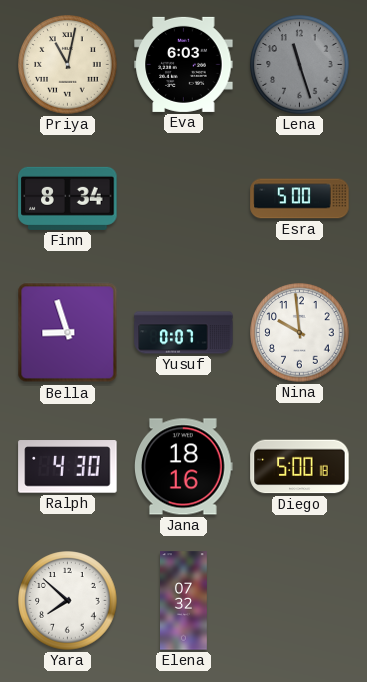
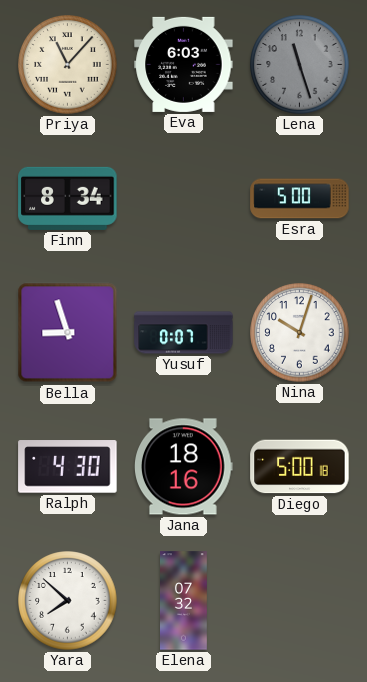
Priya: 11:02 -> 11:07 (68, 65)
Nina: 9:59 -> 10:03 (300, 333)
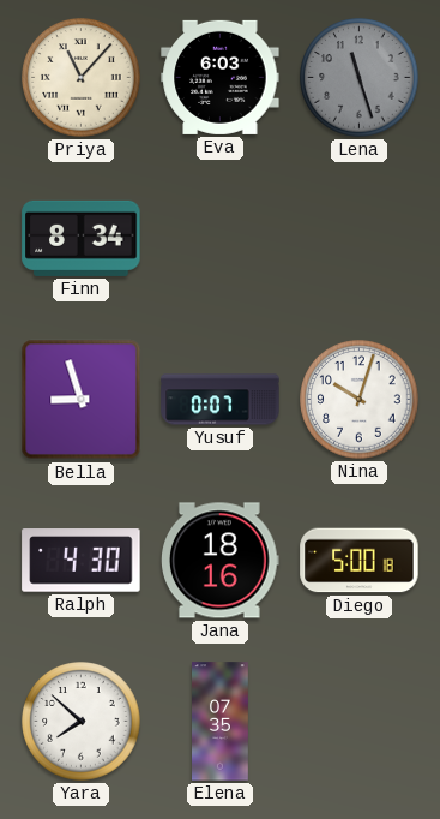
Esra: 5:00 -> none (300, 199)
Elena: 07:32 -> 07:35 (221, 722)
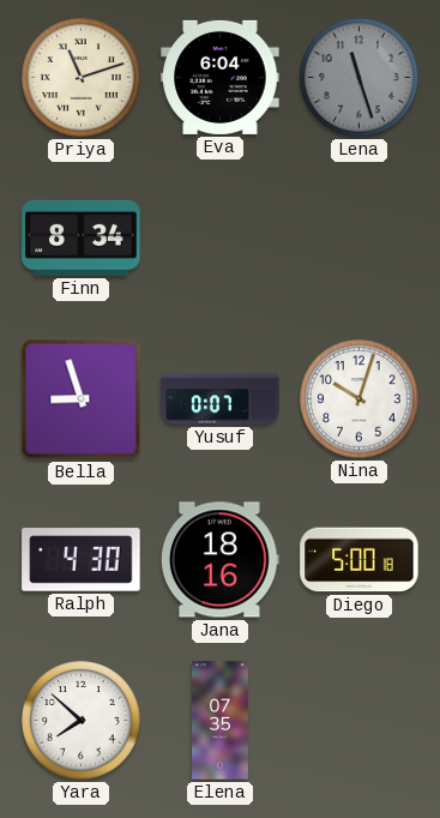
Priya: 11:07 -> 11:12 (82, 78)
Eva: 6:03 -> 6:04 (221, 77)
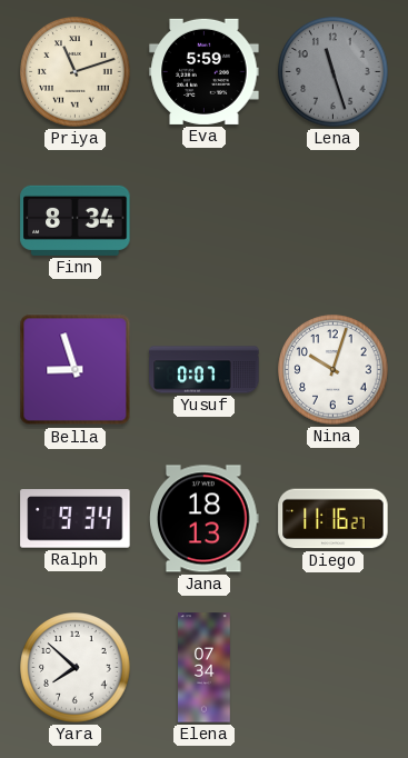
Eva: 6:04 -> 5:59 (205, 71)
Ralph: 4:30 -> 9:34 (76, 519)
Jana: 18:16 -> 18:13 (205, 519)
Diego: 5:00 -> 11:16 (334, 519)
Elena: 07:35 -> 07:34 (205, 668)
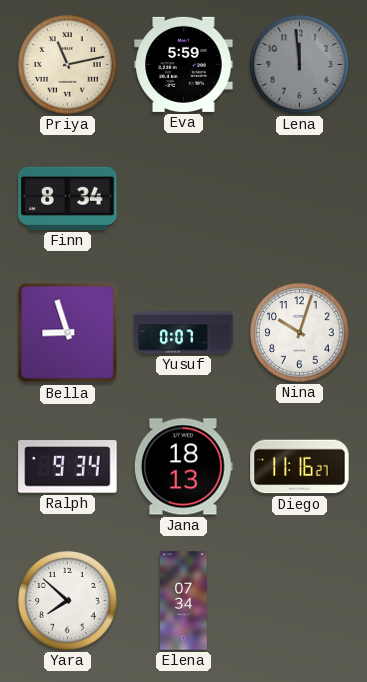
Priya: 11:12 -> 11:13 (68, 65)
Lena: 11:27 -> 11:59 (300, 65)
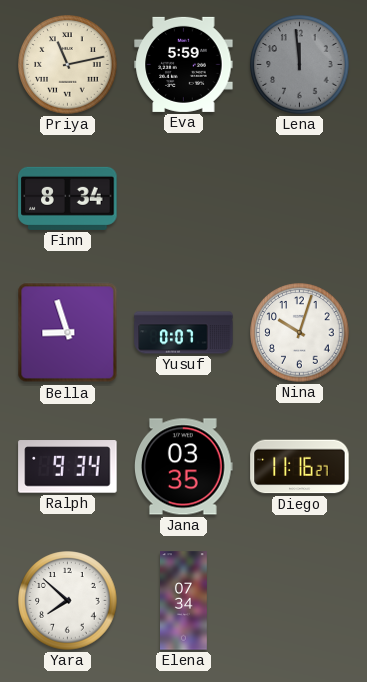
Jana: 18:13 -> 03:35 (184, 467)
